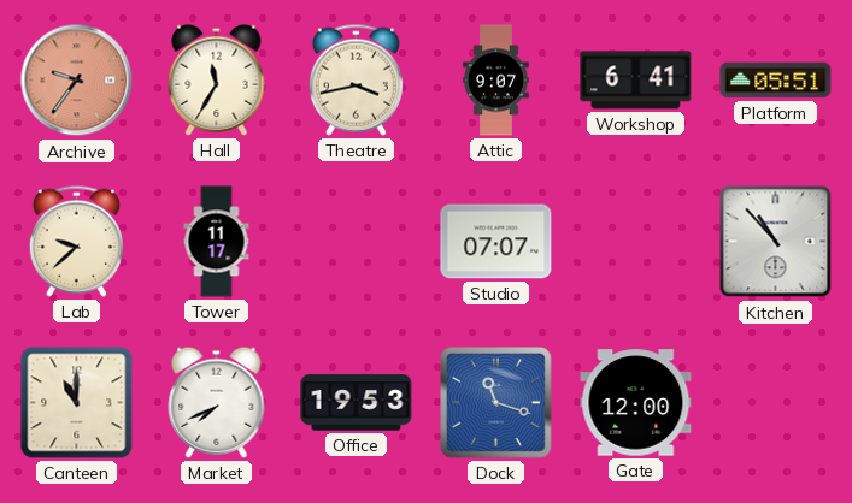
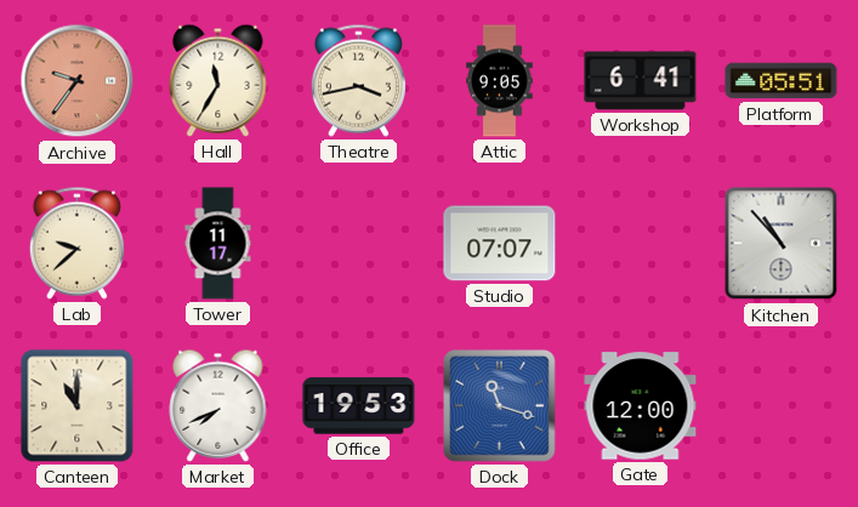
Attic: 9:07 -> 9:05 (500, 81)
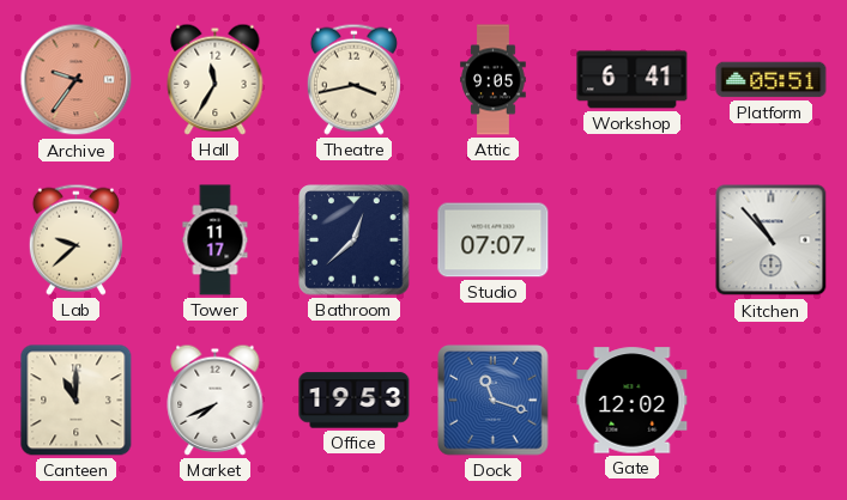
Bathroom: none -> 12:38 (355, 240)
Gate: 12:00 -> 12:02 (633, 401)
